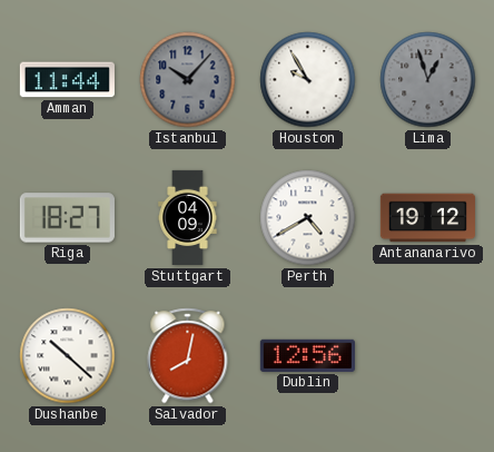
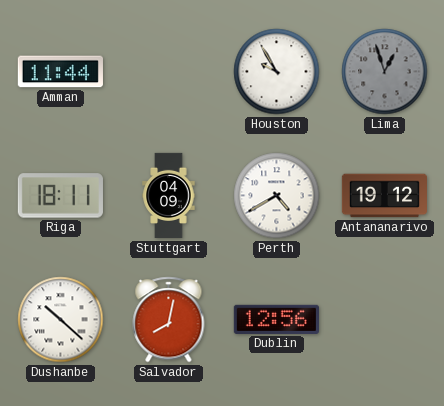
Istanbul: 10:07 -> none (188, 80)
Riga: 18:27 -> 18:11 (60, 196)
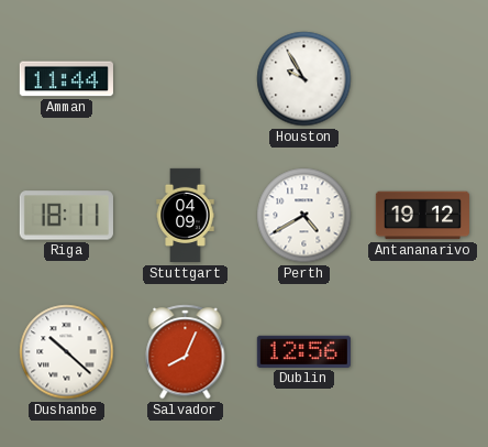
Lima: 12:57 -> none (385, 72)
Salvador: 8:02 -> 8:04 (186, 352)
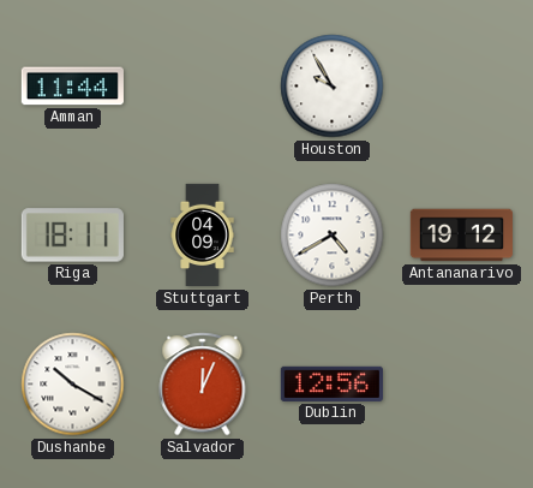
Dushanbe: 10:22 -> 10:20 (73, 385)
Salvador: 8:04 -> 12:04 (203, 385)
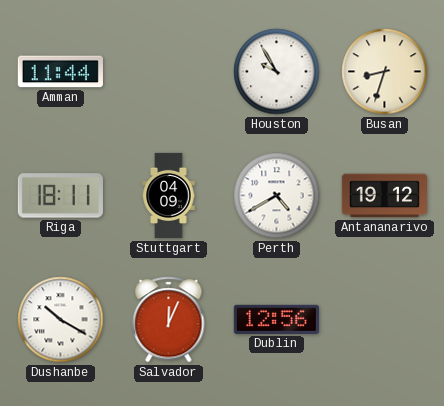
Busan: none -> 8:33 (385, 72)
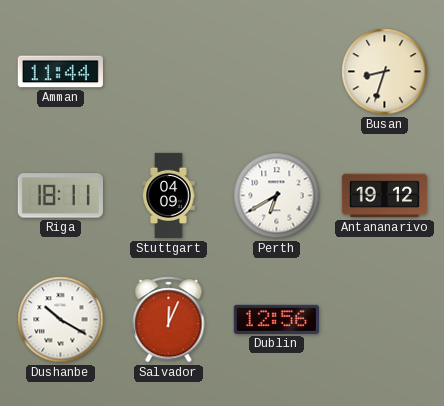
Houston: 9:55 -> none (277, 72)
Perth: 4:40 -> 6:40 (277, 196)
